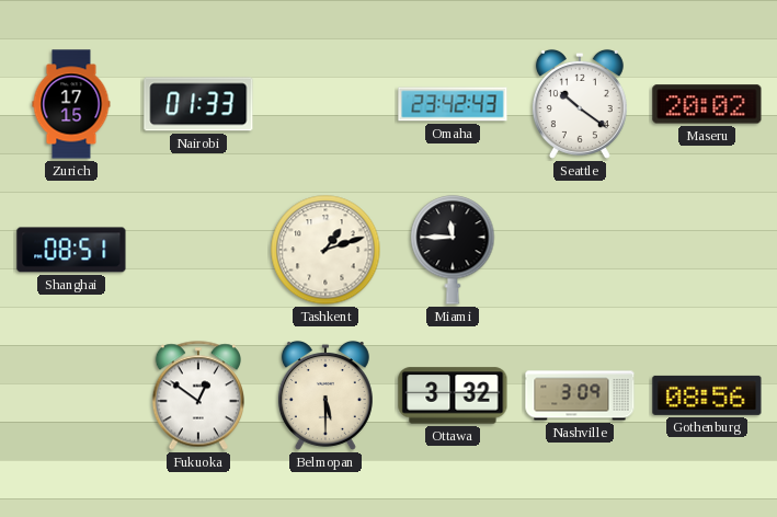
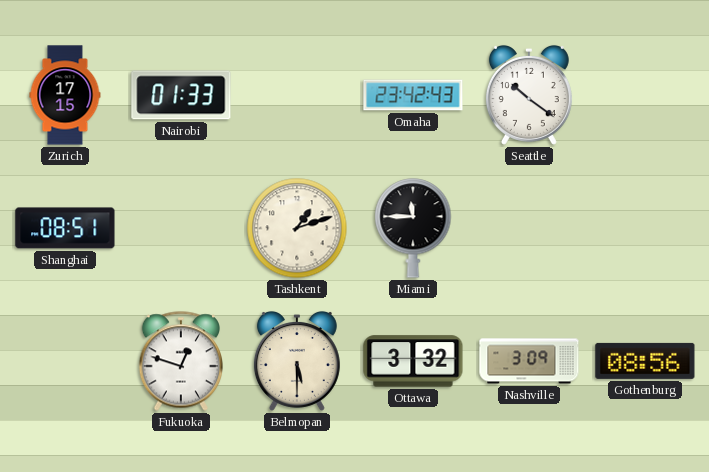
Maseru: 20:02 -> none (707, 104)
Fukuoka: 12:51 -> 12:48 (180, 361)
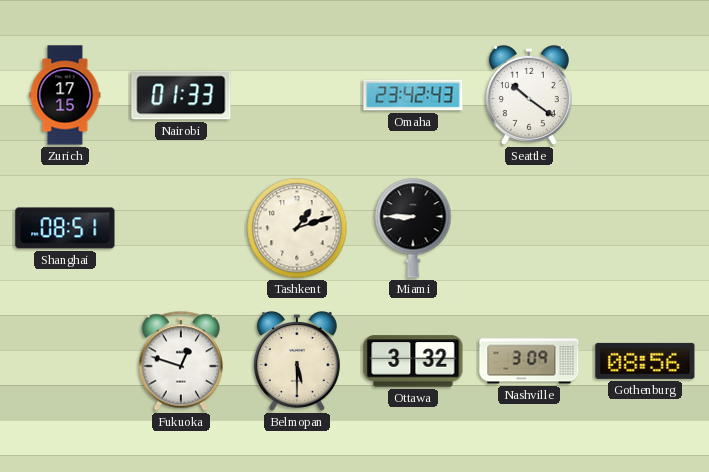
Miami: 11:45 -> 8:45 (413, 228)
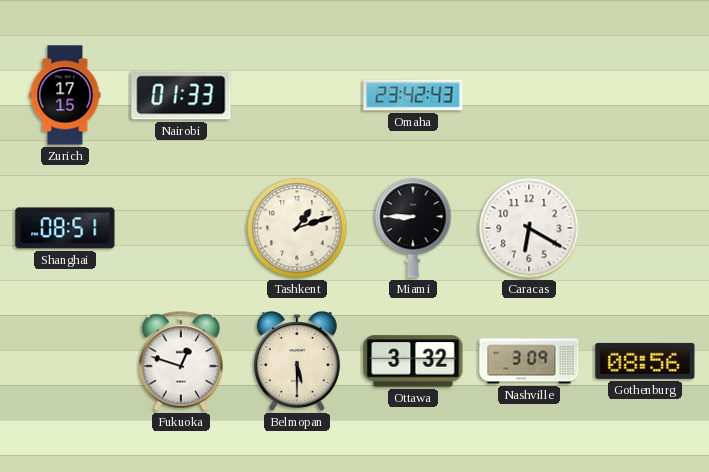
Seattle: 10:21 -> none (529, 95)
Caracas: none -> 6:20 (529, 228)
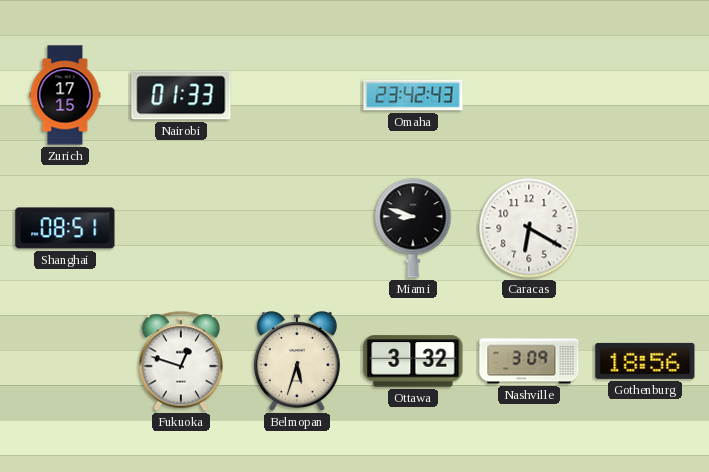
Tashkent: 1:12 -> none (297, 228)
Miami: 8:45 -> 8:48 (413, 228)
Belmopan: 5:30 -> 5:33 (297, 361)
Gothenburg: 08:56 -> 18:56 (645, 361)
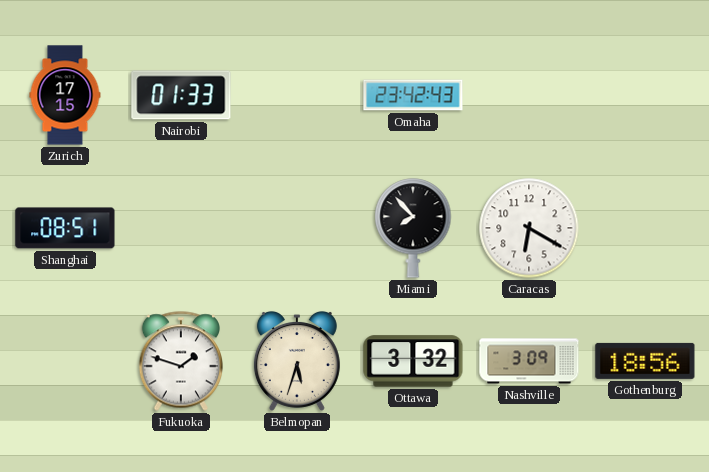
Miami: 8:48 -> 7:53 (413, 228)
Fukuoka: 12:48 -> 1:48 (180, 361)
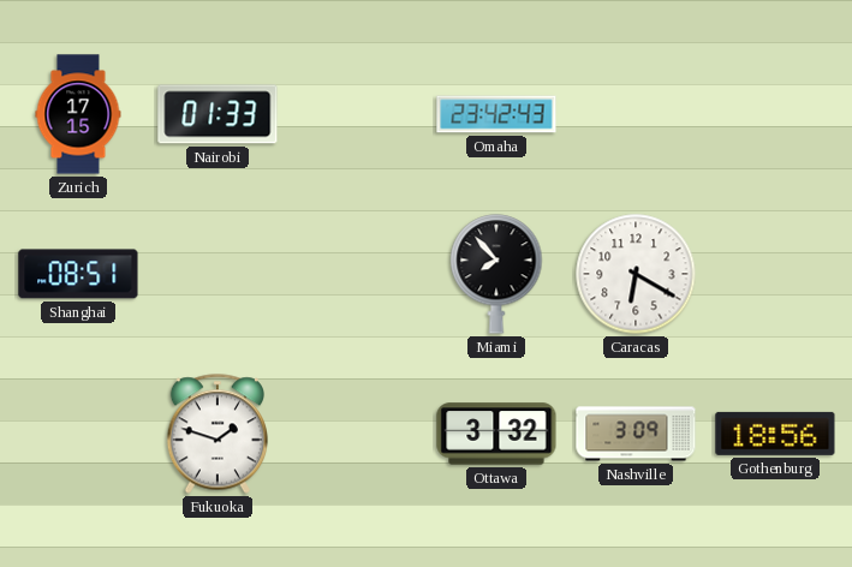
Belmopan: 5:33 -> none (297, 361)
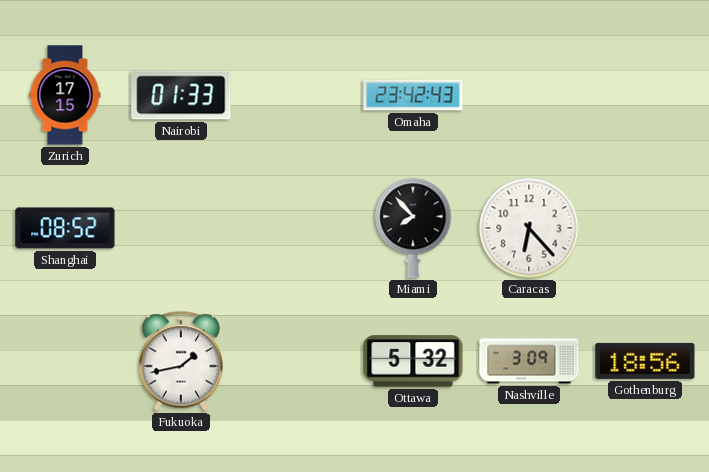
Shanghai: 08:51 -> 08:52 (65, 228)
Caracas: 6:20 -> 6:23 (529, 228)
Fukuoka: 1:48 -> 1:43 (180, 361)
Ottawa: 3:32 -> 5:32 (413, 361)
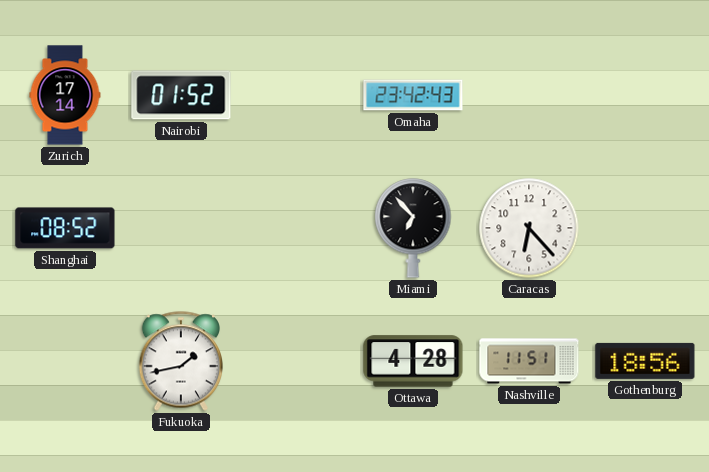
Zurich: 17:15 -> 17:14 (65, 95)
Nairobi: 01:33 -> 01:52 (181, 95)
Miami: 7:53 -> 6:53 (413, 228)
Ottawa: 5:32 -> 4:28 (413, 361)
Nashville: 3:09 -> 11:51 (529, 361)
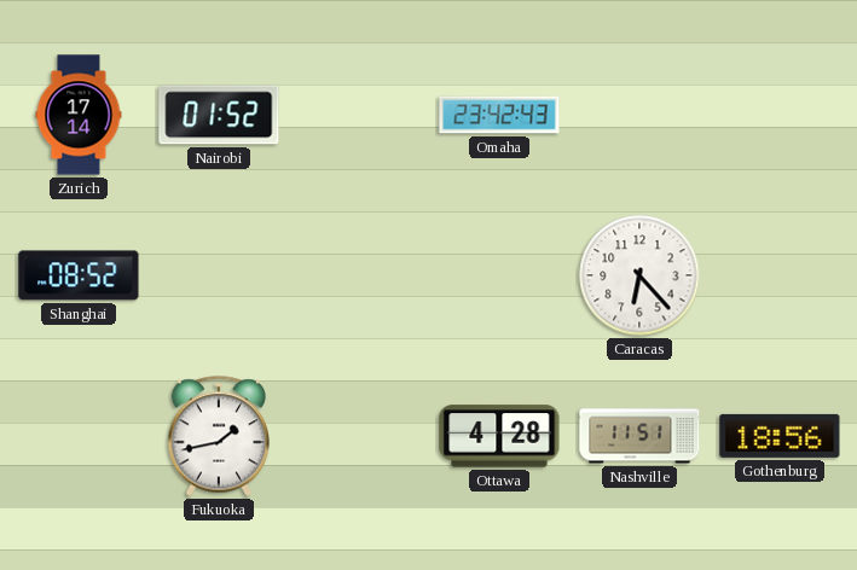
Miami: 6:53 -> none (413, 228)
